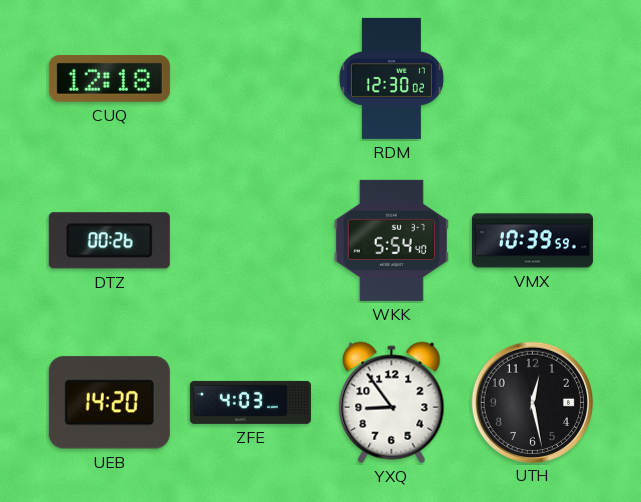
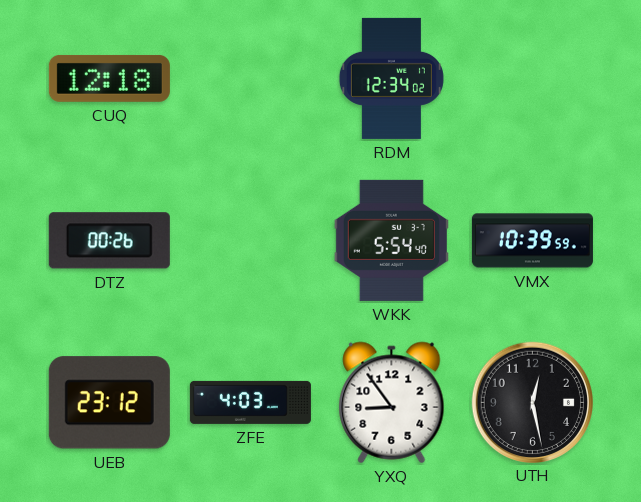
RDM: 12:30 -> 12:34 (391, 78)
UEB: 14:20 -> 23:12 (109, 403)
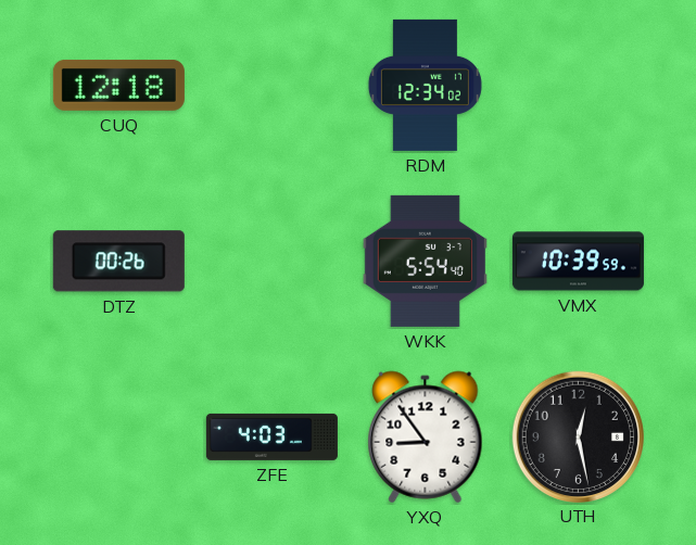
UEB: 23:12 -> none (109, 403)
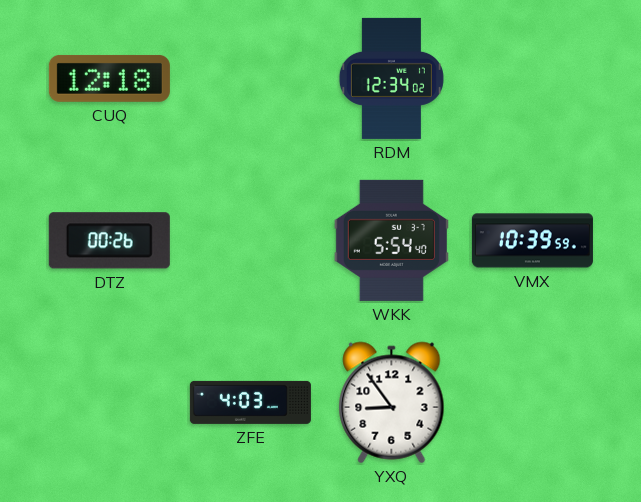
UTH: 12:28 -> none (578, 436)
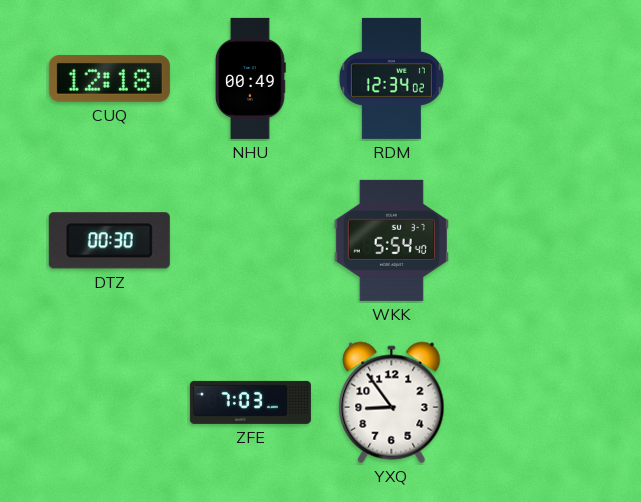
NHU: none -> 00:49 (251, 78)
DTZ: 00:26 -> 00:30 (109, 241)
VMX: 10:39 -> none (532, 241)
ZFE: 4:03 -> 7:03 (250, 402)
